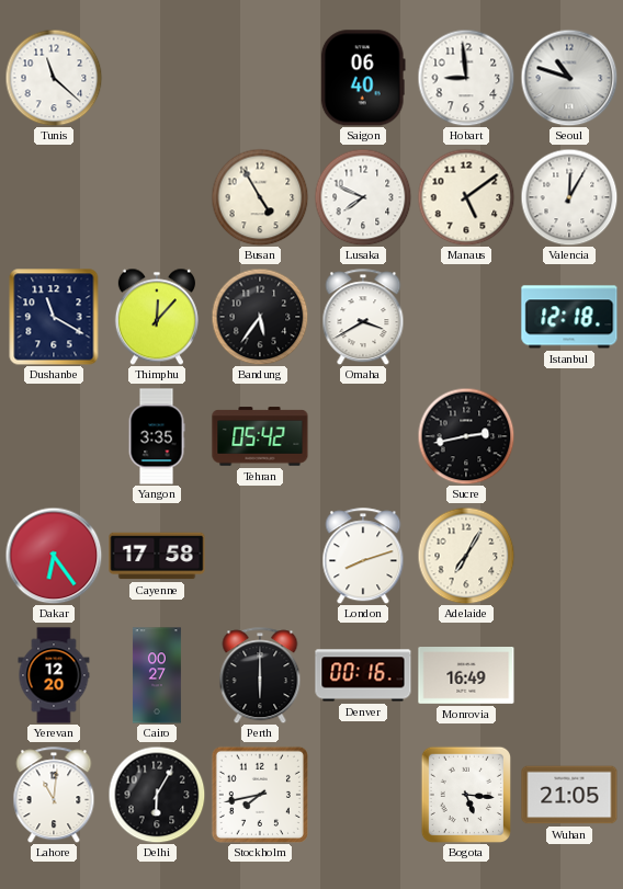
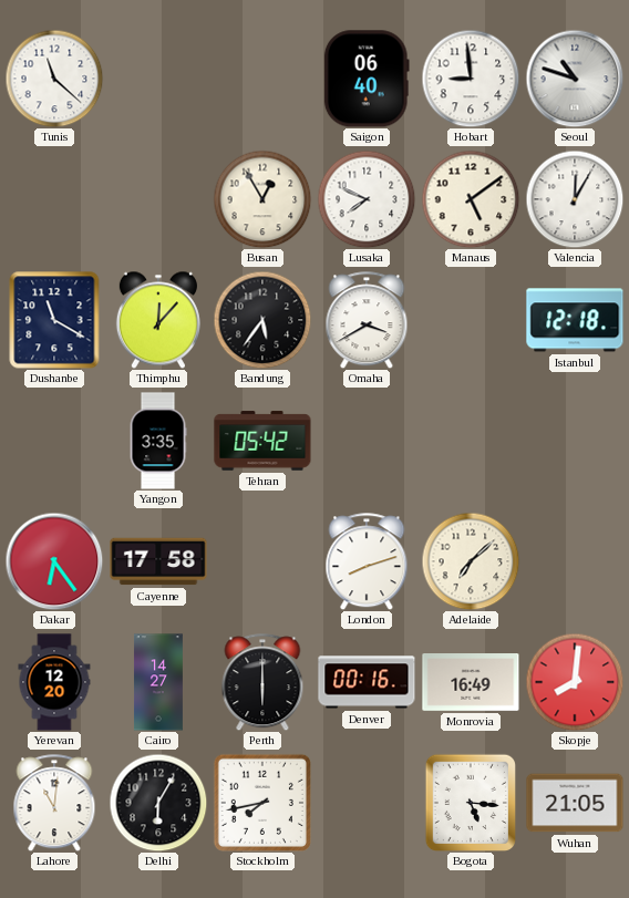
Busan: 4:55 -> 12:55 (262, 199)
Sucre: 2:43 -> none (466, 436)
Adelaide: 7:05 -> 7:08 (471, 561)
Cairo: 00:27 -> 14:27 (158, 682)
Skopje: none -> 8:01 (575, 682)
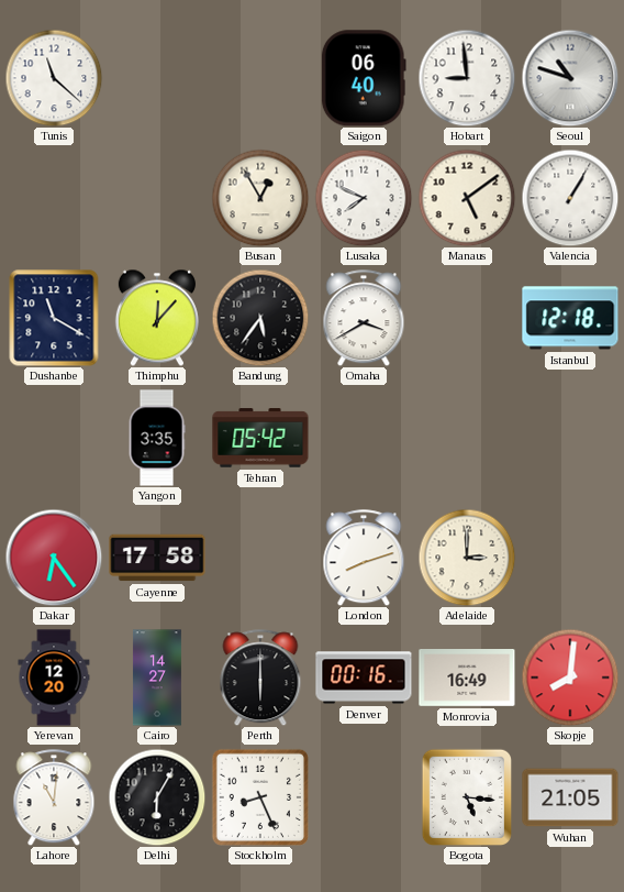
Valencia: 12:05 -> 1:05 (570, 198)
Adelaide: 7:08 -> 3:00 (467, 558)
Stockholm: 7:43 -> 8:26 (260, 797)
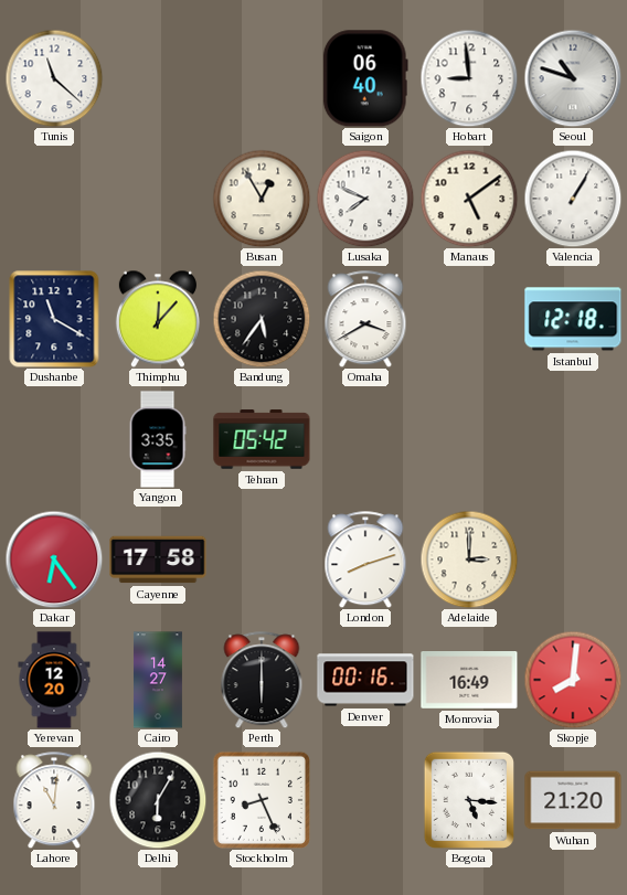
Wuhan: 21:05 -> 21:20 (573, 800)
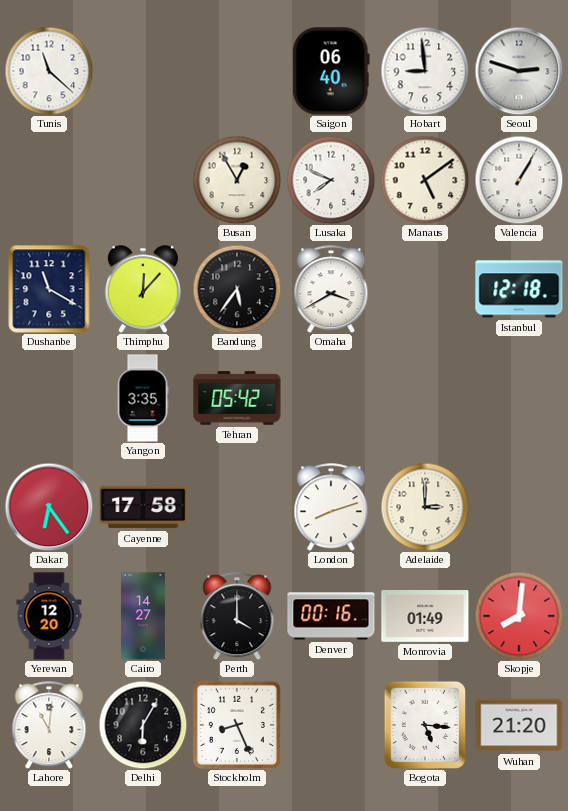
Seoul: 10:48 -> 2:48 (519, 71)
Perth: 6:00 -> 4:00 (237, 616)
Monrovia: 16:49 -> 01:49 (425, 617)
